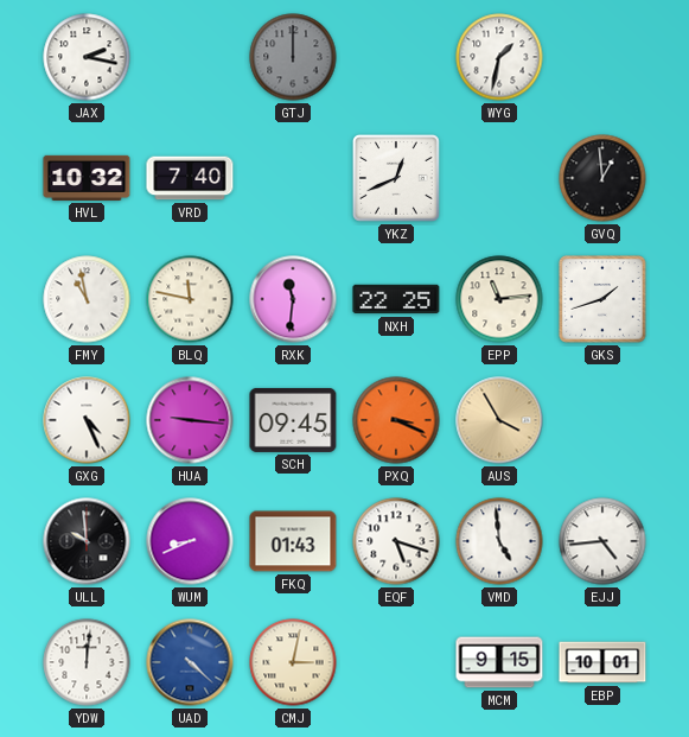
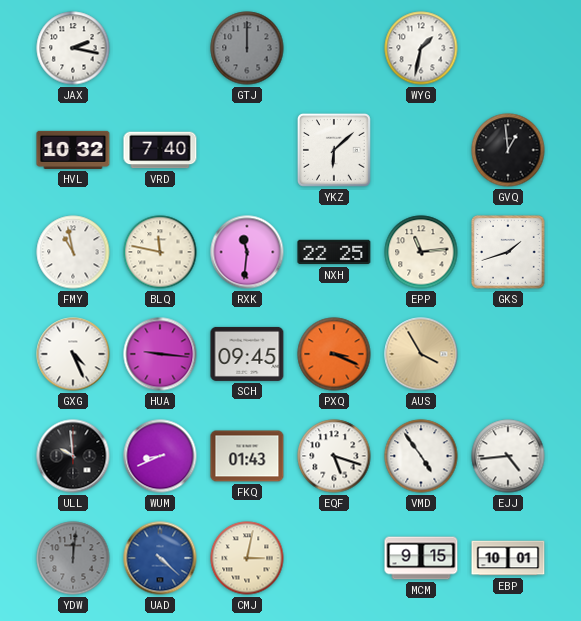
YKZ: 12:41 -> 6:08 (334, 150)
VMD: 4:59 -> 4:54 (421, 456)
YDW dial: white -> grey (73, 558)
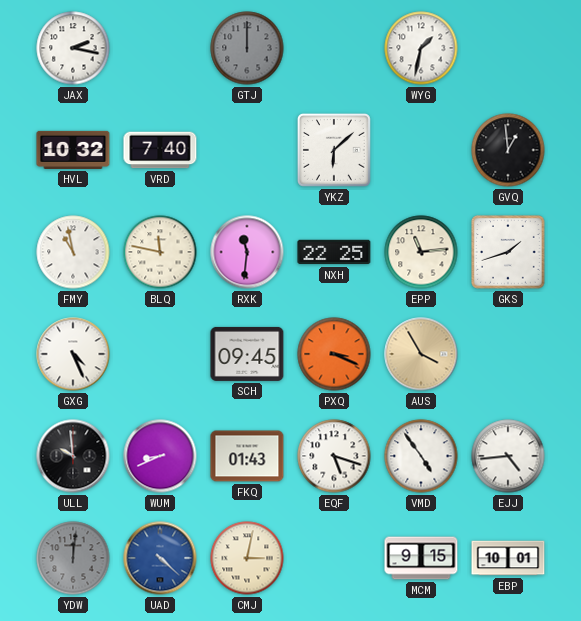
HUA: 9:16 -> none (160, 354)
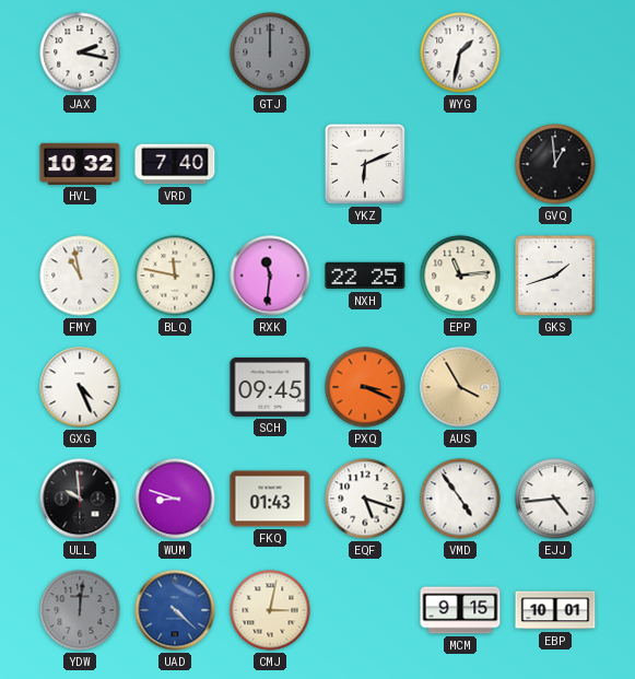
YKZ: 6:08 -> 6:11 (365, 164)
WUM: 8:41 -> 8:48 (175, 499)
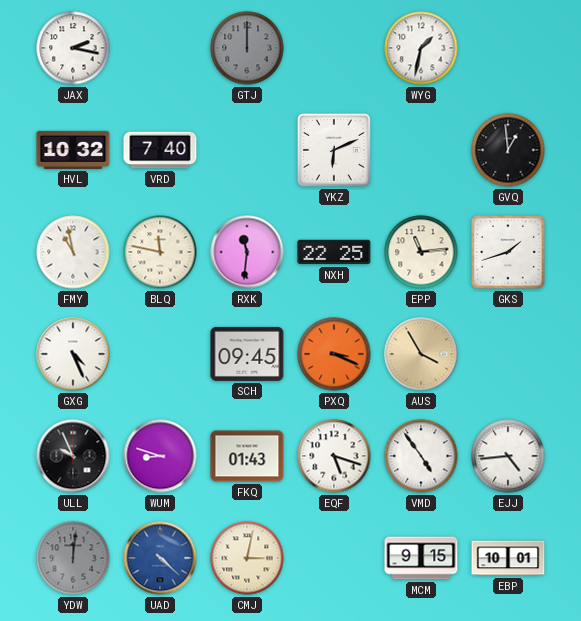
ULL: 9:59 -> 9:56 (73, 456)
